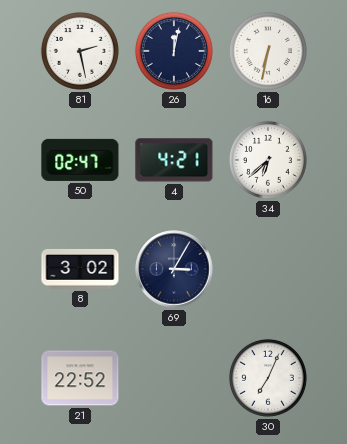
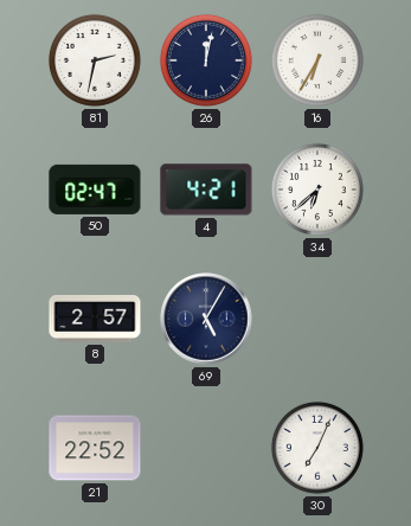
81: 2:28 -> 2:32 (95, 60)
16: 6:32 -> 6:35 (317, 60)
8: 3:02 -> 2:57 (95, 319)
69: 3:05 -> 5:05 (206, 319)
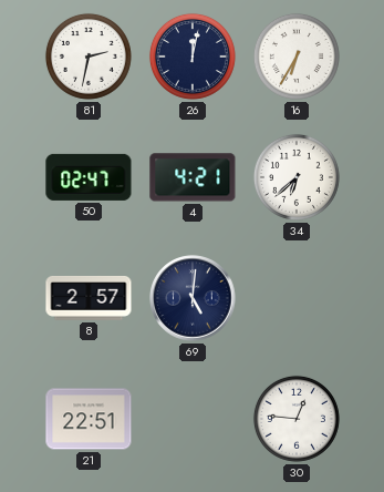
69: 5:05 -> 5:01 (193, 298)
21: 22:52 -> 22:51 (89, 419)
30: 7:04 -> 12:46 (297, 419)
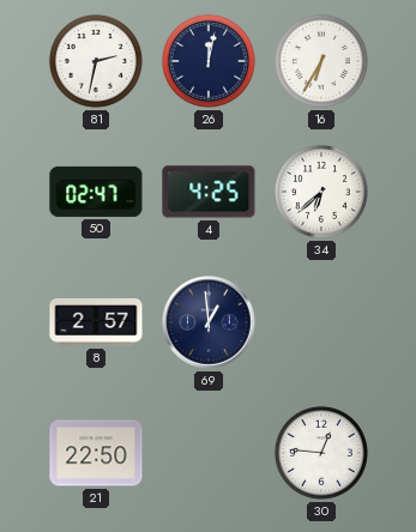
4: 4:21 -> 4:25 (209, 192)
69: 5:01 -> 12:59 (209, 322)
21: 22:51 -> 22:50 (96, 453)
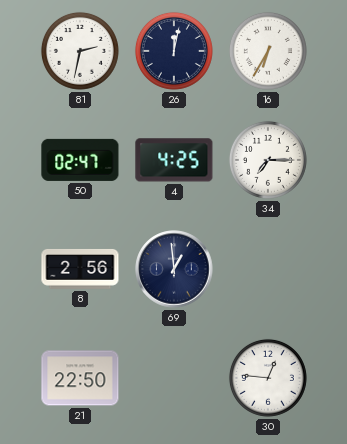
34: 6:38 -> 7:15 (268, 160)
8: 2:57 -> 2:56 (80, 269)
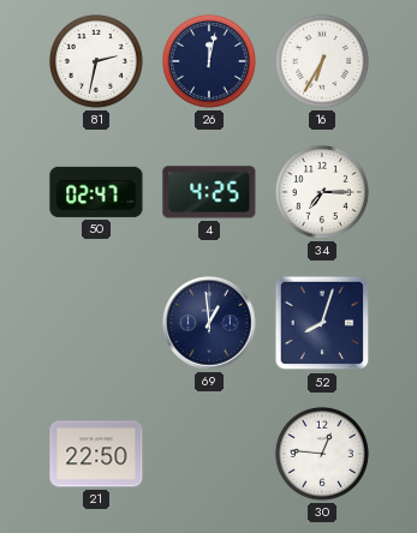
8: 2:56 -> none (80, 269)
52: none -> 8:03 (322, 323)
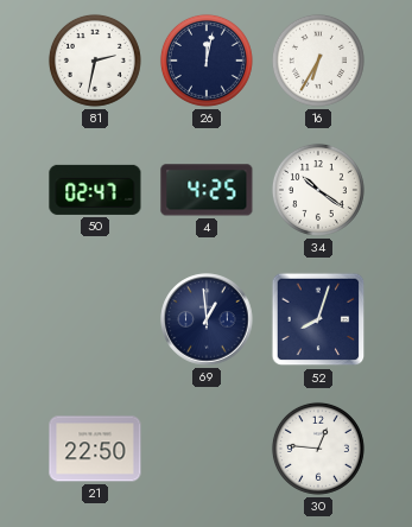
34: 7:15 -> 10:21 (318, 190)
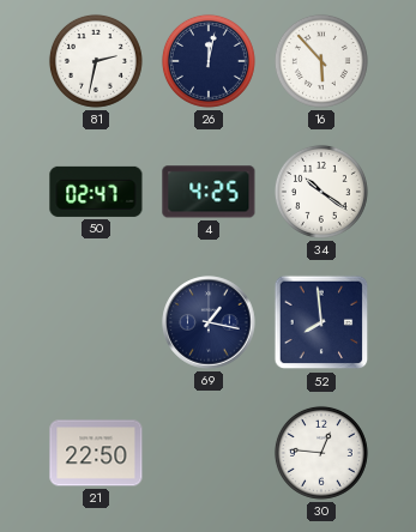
16: 6:35 -> 5:53 (321, 61)
69: 12:59 -> 1:17 (209, 322)
52: 8:03 -> 7:59 (321, 322)
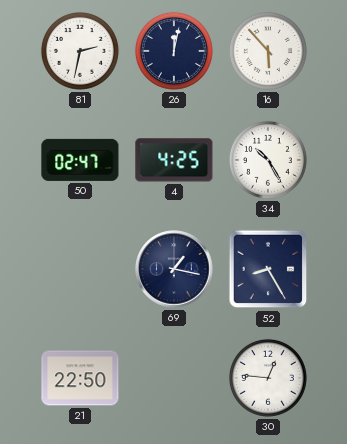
34: 10:21 -> 10:25 (268, 160)
52: 7:59 -> 8:25 (268, 269)
